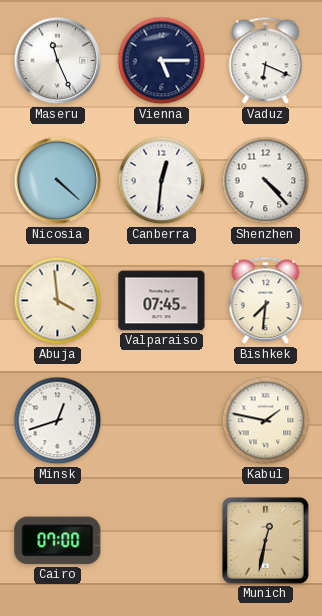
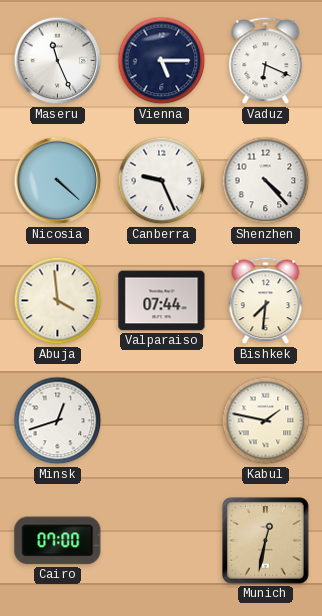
Canberra: 12:31 -> 9:26 (162, 181)
Valparaiso: 07:45 -> 07:44 (162, 301)
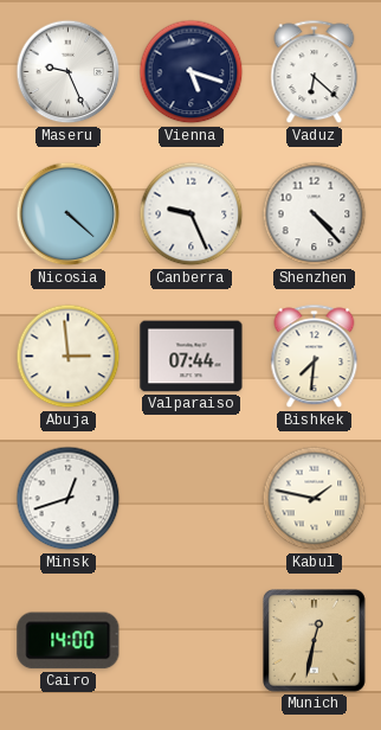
Maseru: 11:26 -> 9:26 (69, 72)
Vienna: 5:15 -> 5:18 (192, 72)
Vaduz: 6:19 -> 6:22 (315, 72)
Abuja: 3:59 -> 2:59 (69, 357)
Cairo: 07:00 -> 14:00 (69, 641)
